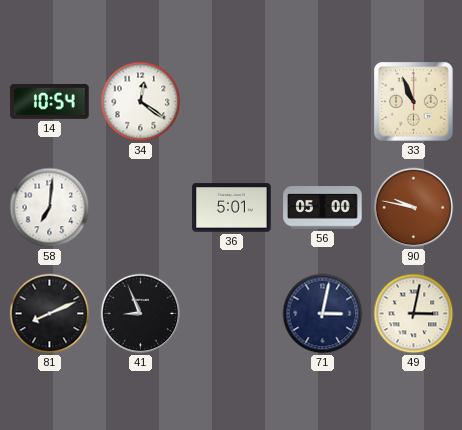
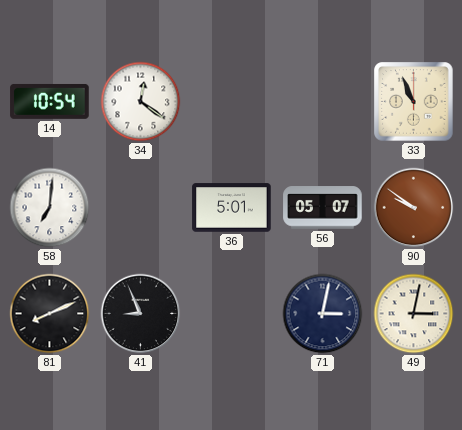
56: 05:00 -> 05:07 (323, 208)
90: 9:47 -> 9:51 (414, 208)
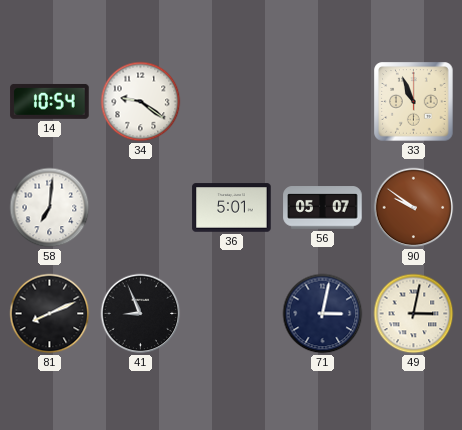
34: 12:21 -> 9:21 (141, 102)
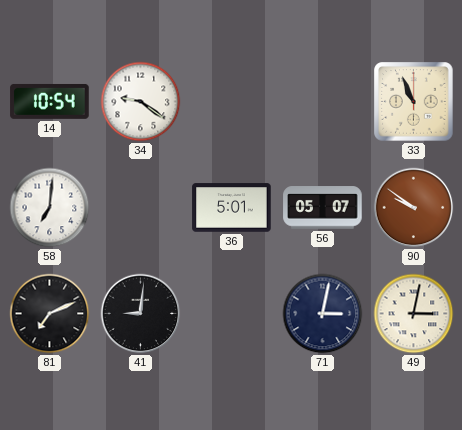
81: 8:11 -> 7:11 (50, 314)
41: 8:56 -> 9:01 (141, 314)
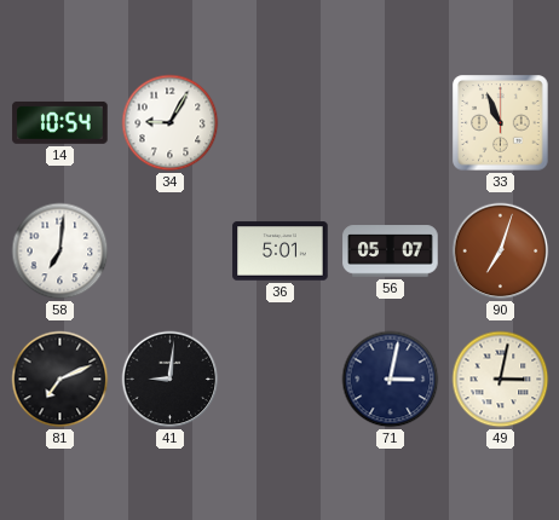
34: 9:21 -> 9:05 (171, 123)
90: 9:51 -> 7:03 (501, 252)
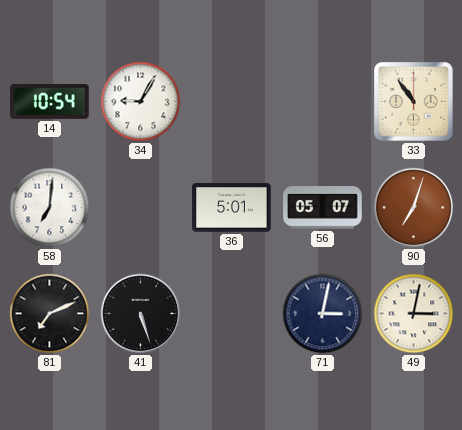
33: 10:56 -> 10:54 (414, 102)
41: 9:01 -> 5:27 (141, 314)
